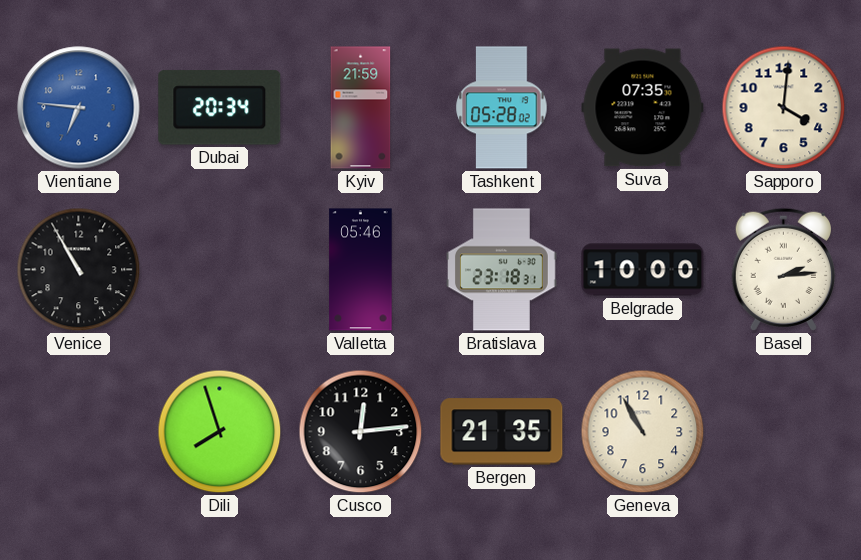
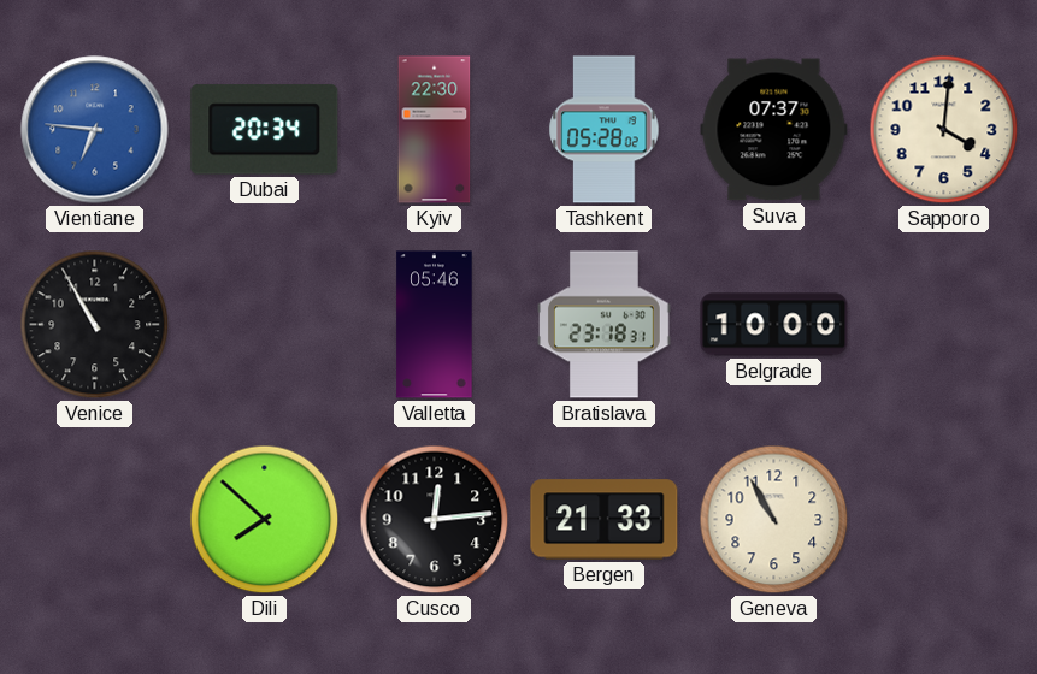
Kyiv: 21:59 -> 22:30 (435, 130)
Suva: 07:35 -> 07:37 (774, 130)
Basel: 2:14 -> none (783, 269)
Dili: 7:57 -> 7:52 (265, 520)
Bergen: 21:35 -> 21:33 (605, 520)
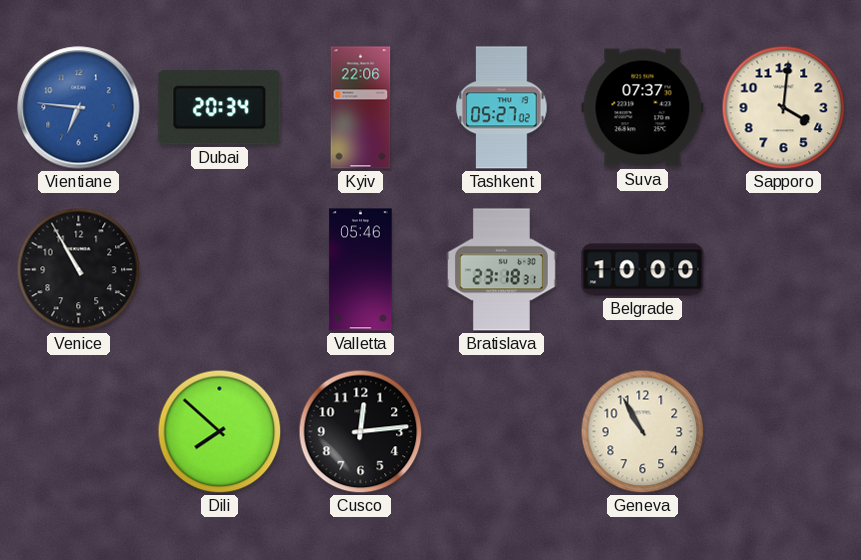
Kyiv: 22:30 -> 22:06 (361, 108)
Tashkent: 05:28 -> 05:27 (502, 108)
Bergen: 21:33 -> none (605, 520)
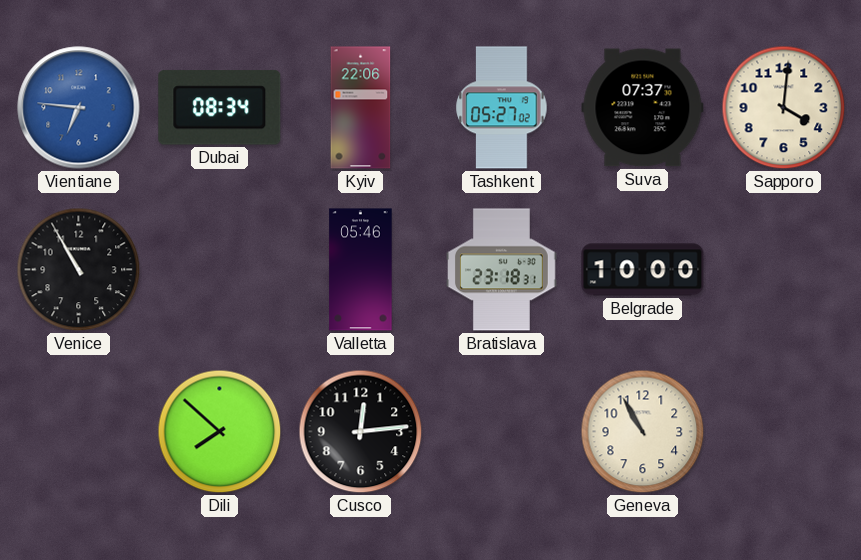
Dubai: 20:34 -> 08:34 (220, 108)
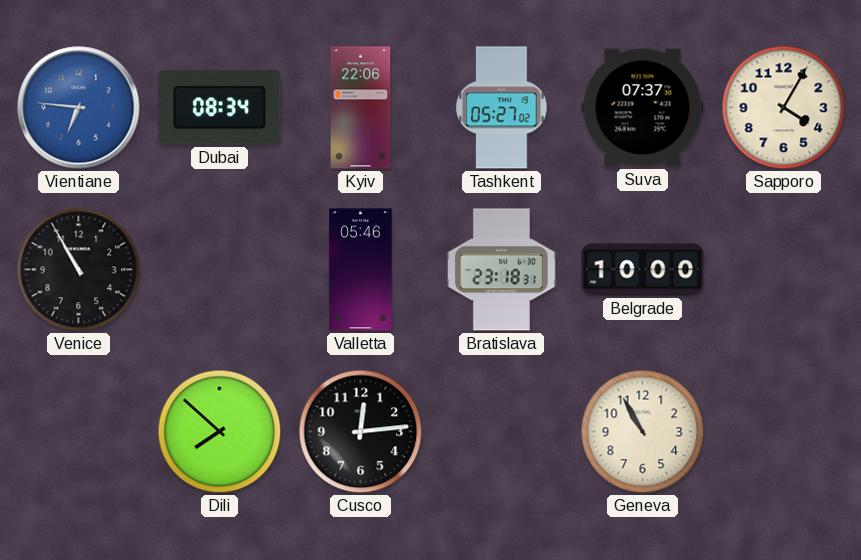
Sapporo: 4:01 -> 4:05 (784, 108)
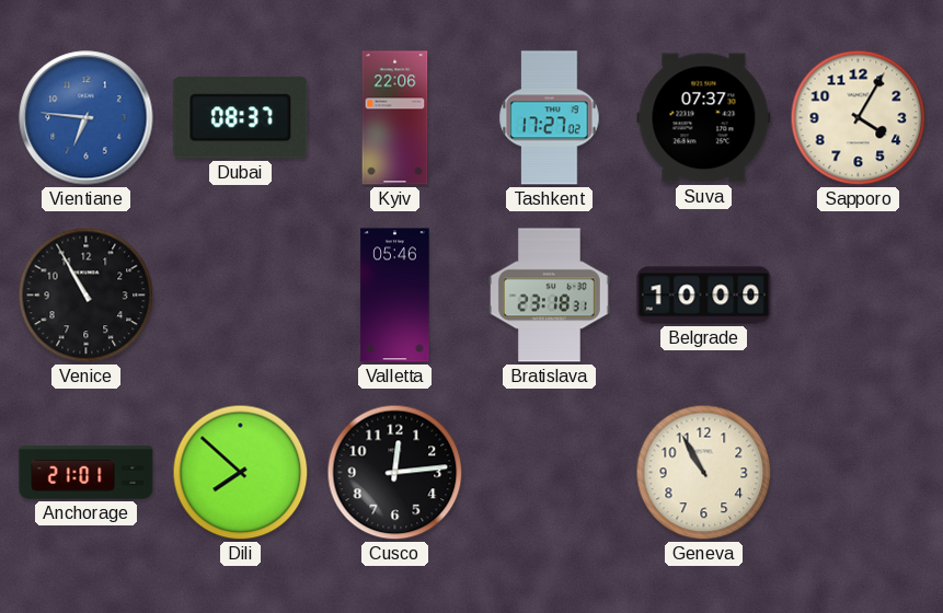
Dubai: 08:34 -> 08:37 (241, 118)
Tashkent: 05:27 -> 17:27 (550, 118)
Anchorage: none -> 21:01 (87, 473)
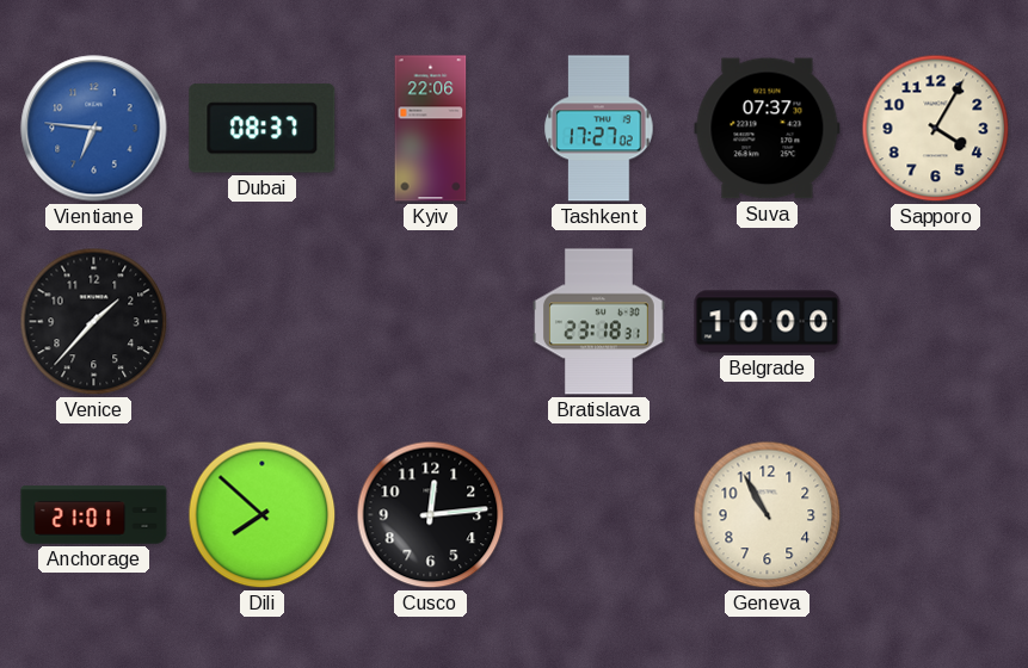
Venice: 10:55 -> 1:37 (94, 322)
Valletta: 05:46 -> none (395, 296)
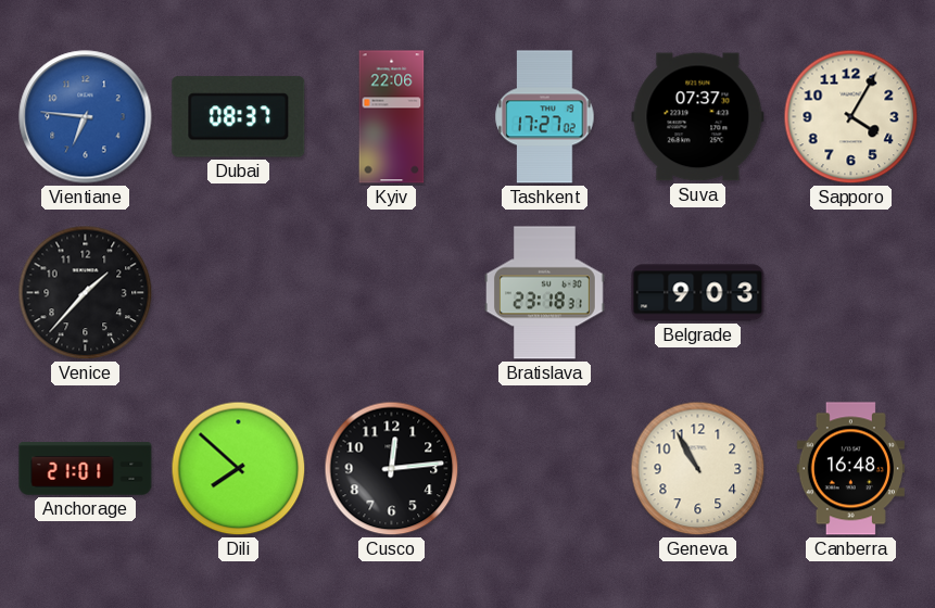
Belgrade: 10:00 -> 9:03 (698, 293)
Canberra: none -> 16:48 (850, 469)
